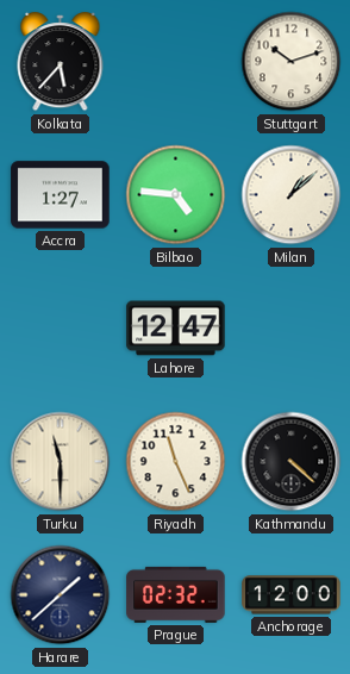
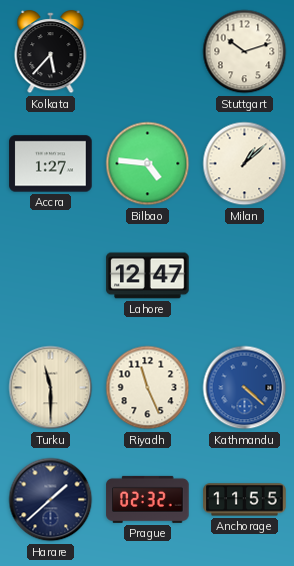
Kathmandu dial: black -> blue (245, 388)
Anchorage: 12:00 -> 11:55 (245, 500)
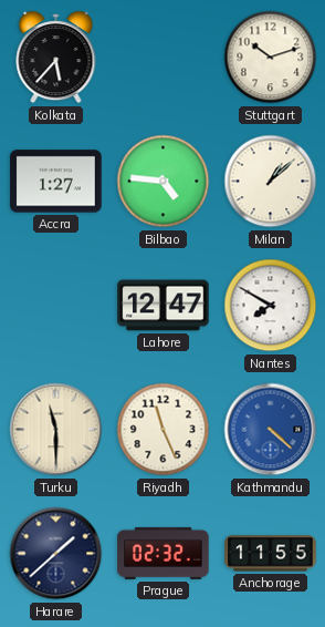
Nantes: none -> 7:50 (271, 306)
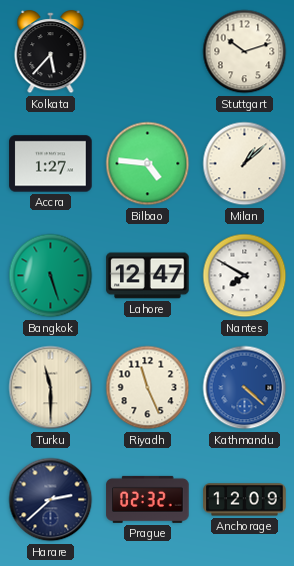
Bangkok: none -> 5:27 (51, 276)
Harare: 1:38 -> 2:38 (51, 500)
Anchorage: 11:55 -> 12:09 (245, 500)
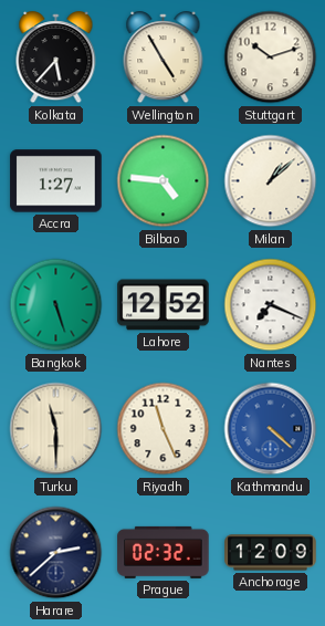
Wellington: none -> 4:55 (164, 58)
Lahore: 12:47 -> 12:52 (164, 305)
Nantes: 7:50 -> 7:19 (271, 305)
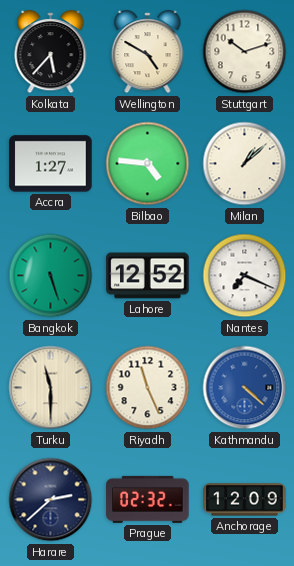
Wellington: 4:55 -> 4:50 (148, 52)
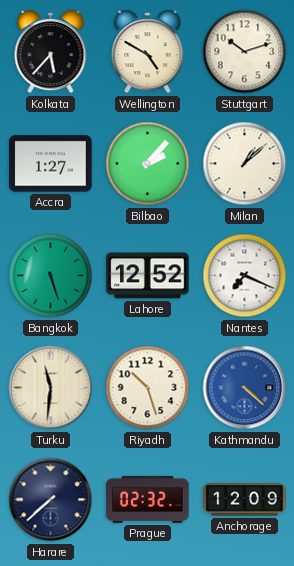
Bilbao: 4:46 -> 2:07 (148, 164)
Turku: 11:30 -> 11:31 (51, 388)
Riyadh: 11:26 -> 10:27 (148, 388)
Harare: 2:38 -> 7:38 (51, 500)
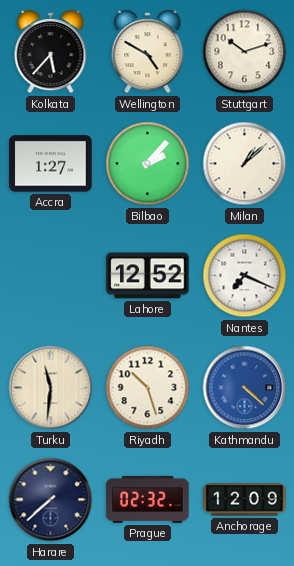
Bangkok: 5:27 -> none (51, 276)
